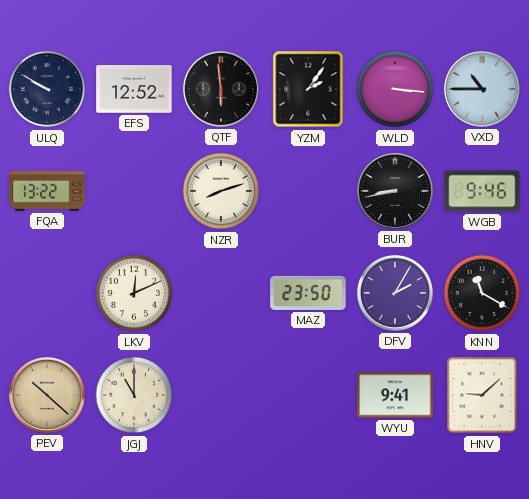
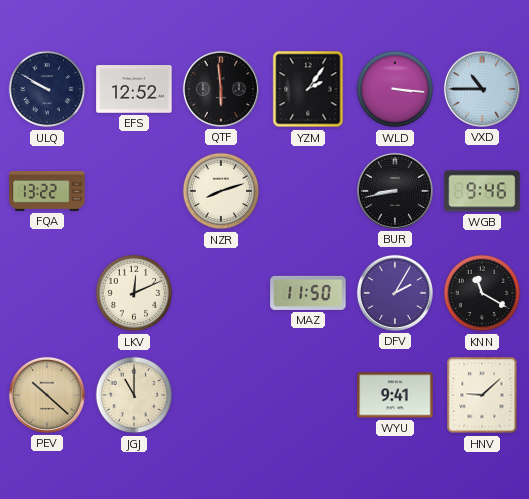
MAZ: 23:50 -> 11:50 (308, 293)
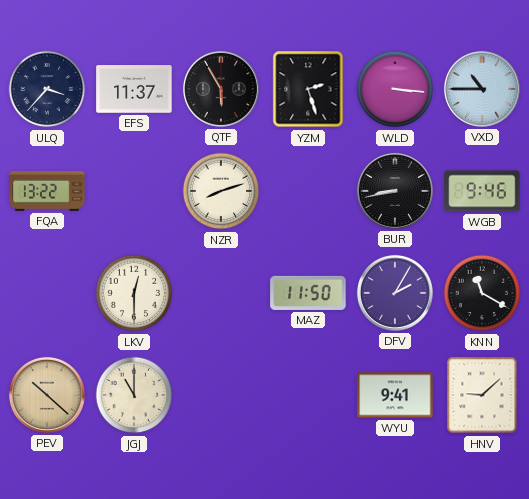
ULQ: 9:50 -> 3:37 (47, 89)
EFS: 12:52 -> 11:37 (134, 89)
QTF: 5:59 -> 5:55 (221, 89)
YZM: 2:06 -> 2:27 (308, 89)
LKV: 12:11 -> 12:30 (134, 293)
